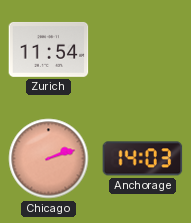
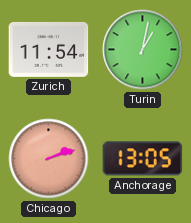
Turin: none -> 1:02 (143, 50)
Anchorage: 14:03 -> 13:05 (143, 159)
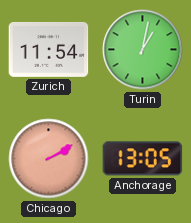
Chicago: 2:12 -> 2:10 (49, 159)
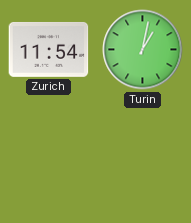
Chicago: 2:10 -> none (49, 159)
Anchorage: 13:05 -> none (143, 159)
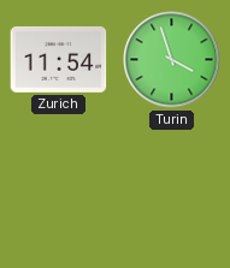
Turin: 1:02 -> 3:57 (172, 60)
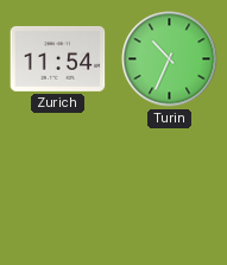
Turin: 3:57 -> 10:34 (170, 59)
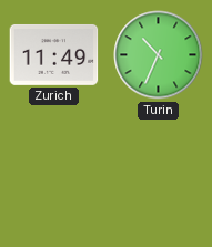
Zurich: 11:54 -> 11:49 (54, 54)
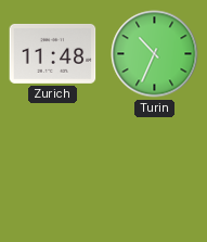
Zurich: 11:49 -> 11:48 (53, 53)
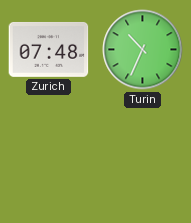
Zurich: 11:48 -> 07:48 (49, 49)
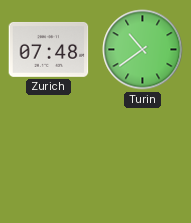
Turin: 10:34 -> 10:39 (143, 50)
